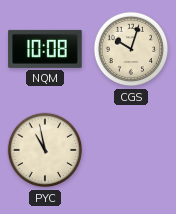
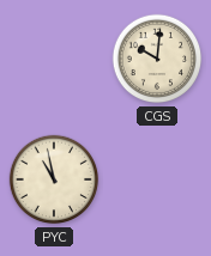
NQM: 10:08 -> none (45, 49)
CGS: 10:03 -> 10:01 (157, 59)
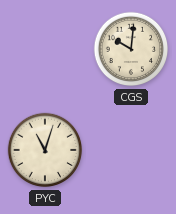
PYC: 10:58 -> 11:03 (45, 150)
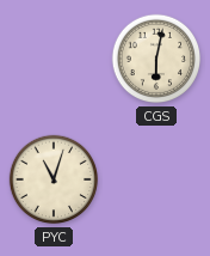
CGS: 10:01 -> 6:02 (156, 59)
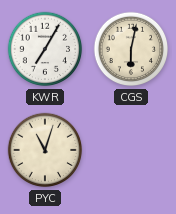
KWR: none -> 7:05 (45, 49)
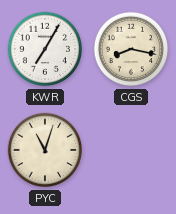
CGS: 6:02 -> 8:17 (131, 49)
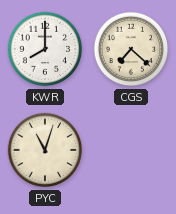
KWR: 7:05 -> 8:00 (45, 49)
CGS: 8:17 -> 7:22 (131, 49)
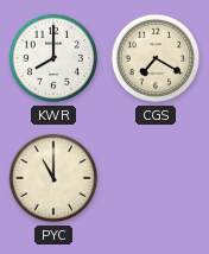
CGS: 7:22 -> 7:20 (156, 58)
PYC: 11:03 -> 11:00 (53, 178)
